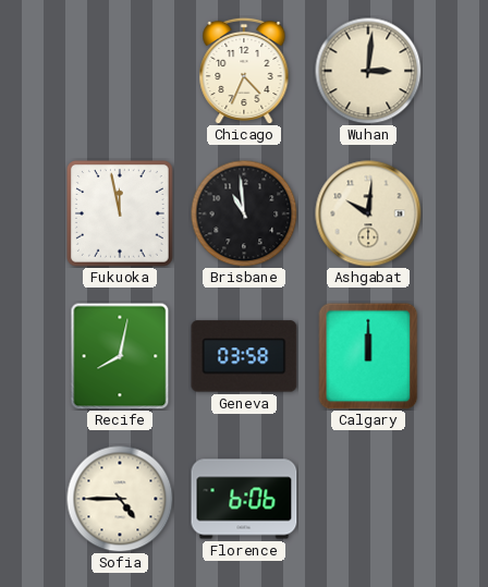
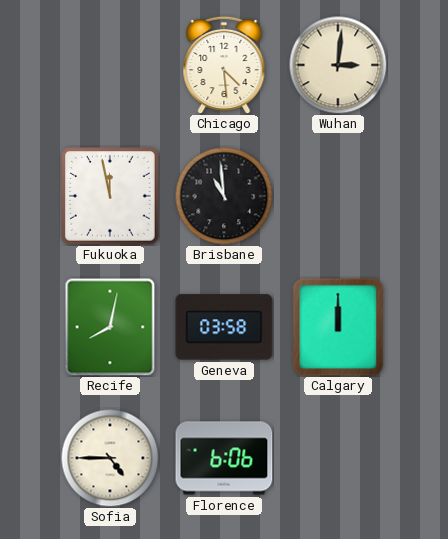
Chicago: 4:34 -> 4:29 (224, 65)
Ashgabat: 10:01 -> none (368, 213)
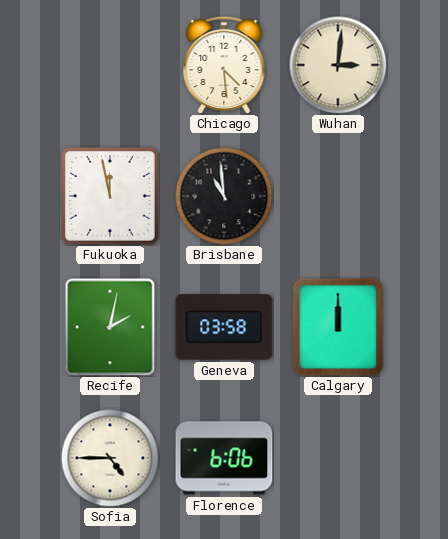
Recife: 8:02 -> 2:02 (110, 327)
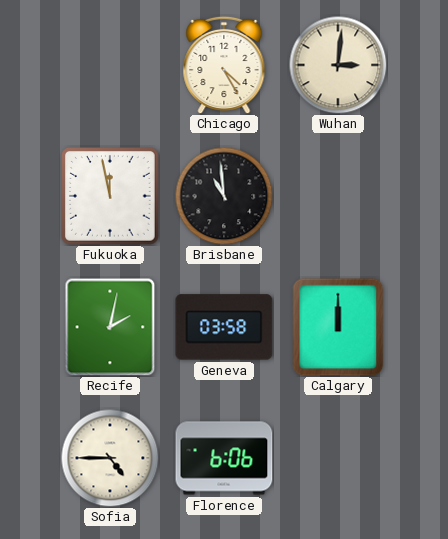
Chicago: 4:29 -> 4:25 (224, 65)
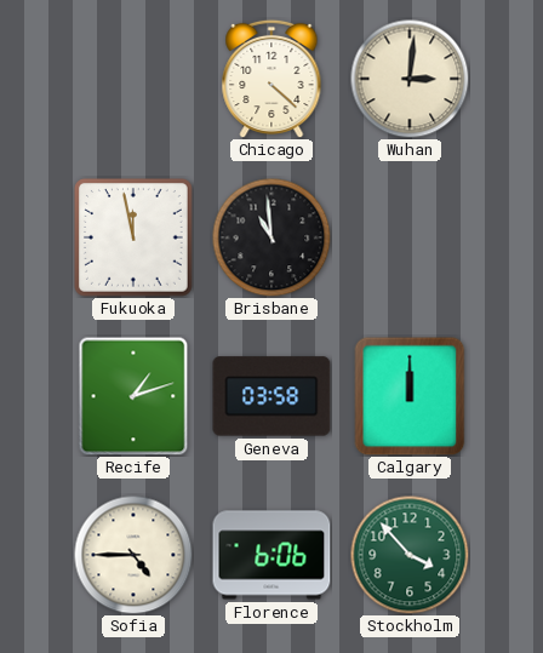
Chicago: 4:25 -> 4:22 (271, 79)
Recife: 2:02 -> 1:12 (133, 396)
Stockholm: none -> 3:53 (410, 555)
